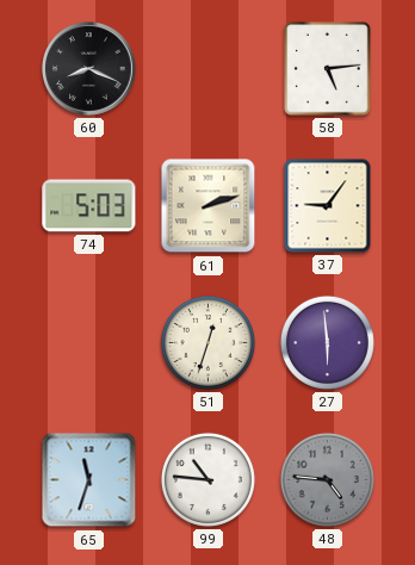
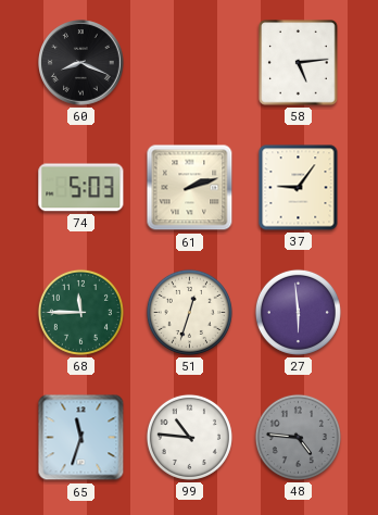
68: none -> 11:45 (80, 312)
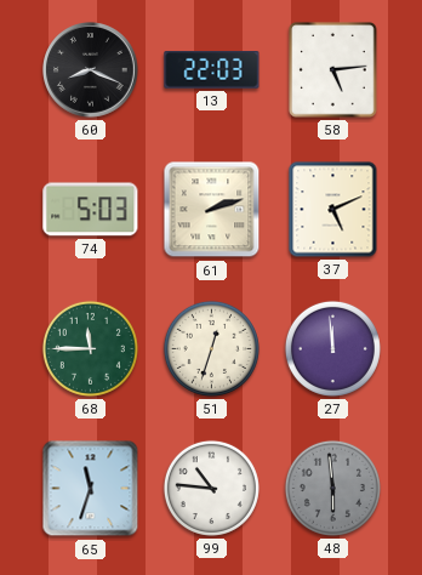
13: none -> 22:03 (212, 70)
37: 9:06 -> 5:11 (333, 210)
27: 5:59 -> 11:59 (332, 348)
48: 4:46 -> 5:59 (332, 488)
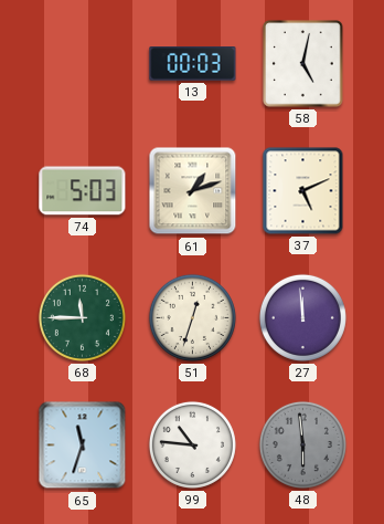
60: 8:19 -> none (91, 70)
13: 22:03 -> 00:03 (193, 64)
58: 5:14 -> 5:02 (303, 64)
61: 2:12 -> 1:12 (193, 191)
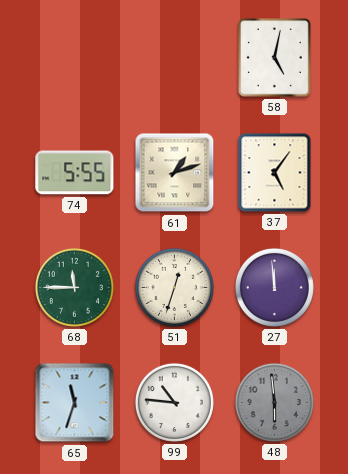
13: 00:03 -> none (193, 64)
74: 5:03 -> 5:55 (75, 173)
37: 5:11 -> 5:06 (275, 173)
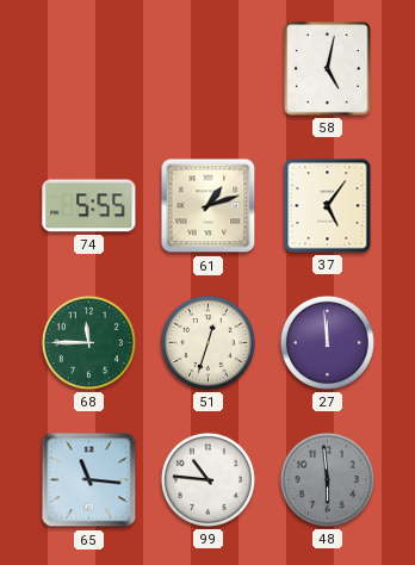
65: 11:33 -> 11:16 (89, 480)
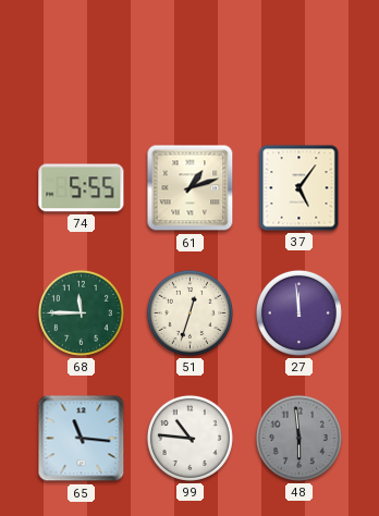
58: 5:02 -> none (328, 69)
